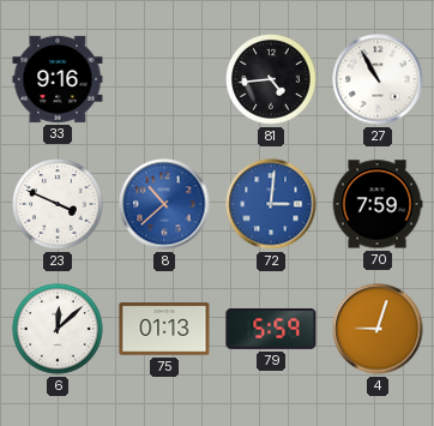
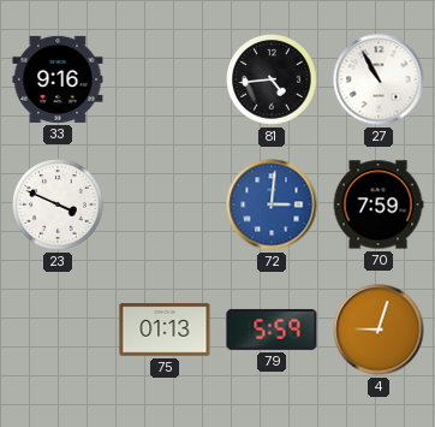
8: 10:38 -> none (164, 204)
6: 12:08 -> none (58, 329)
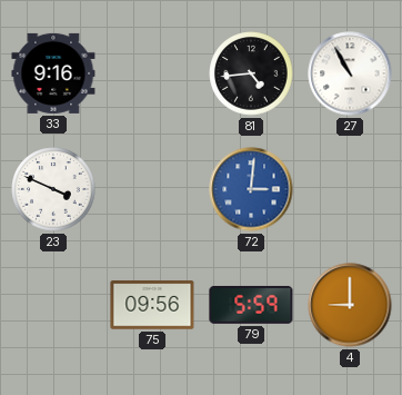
70: 7:59 -> none (379, 204)
75: 01:13 -> 09:56 (152, 305)
4: 9:03 -> 9:00 (350, 305)
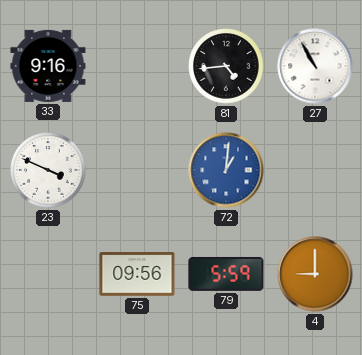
72: 3:01 -> 1:01 (226, 170)
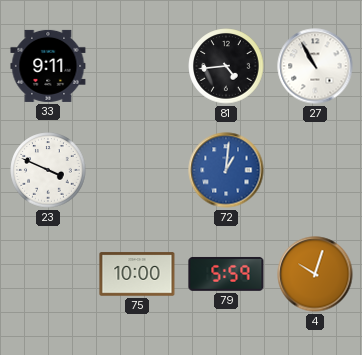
33: 9:16 -> 9:11 (48, 66)
75: 09:56 -> 10:00 (137, 274)
4: 9:00 -> 10:03 (315, 274)
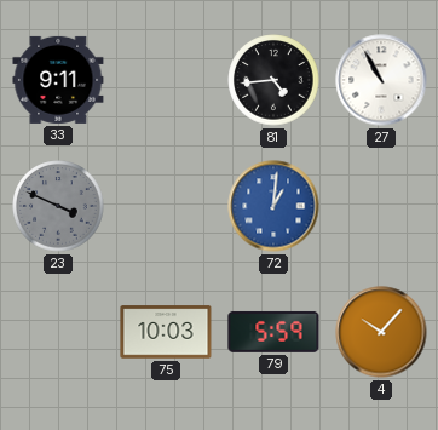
23 dial: white -> grey (58, 206)
75: 10:00 -> 10:03 (166, 332)
4: 10:03 -> 10:07 (381, 332)
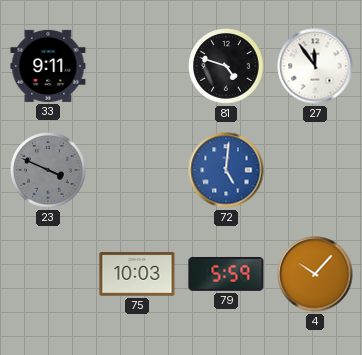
81: 4:44 -> 4:48 (226, 66)
27: 10:55 -> 11:54 (315, 66)
72: 1:01 -> 5:01 (226, 170)
